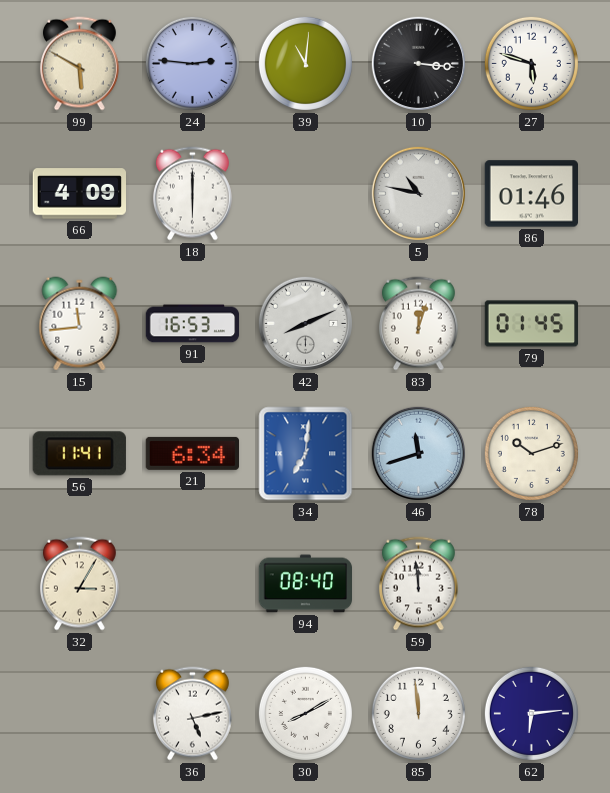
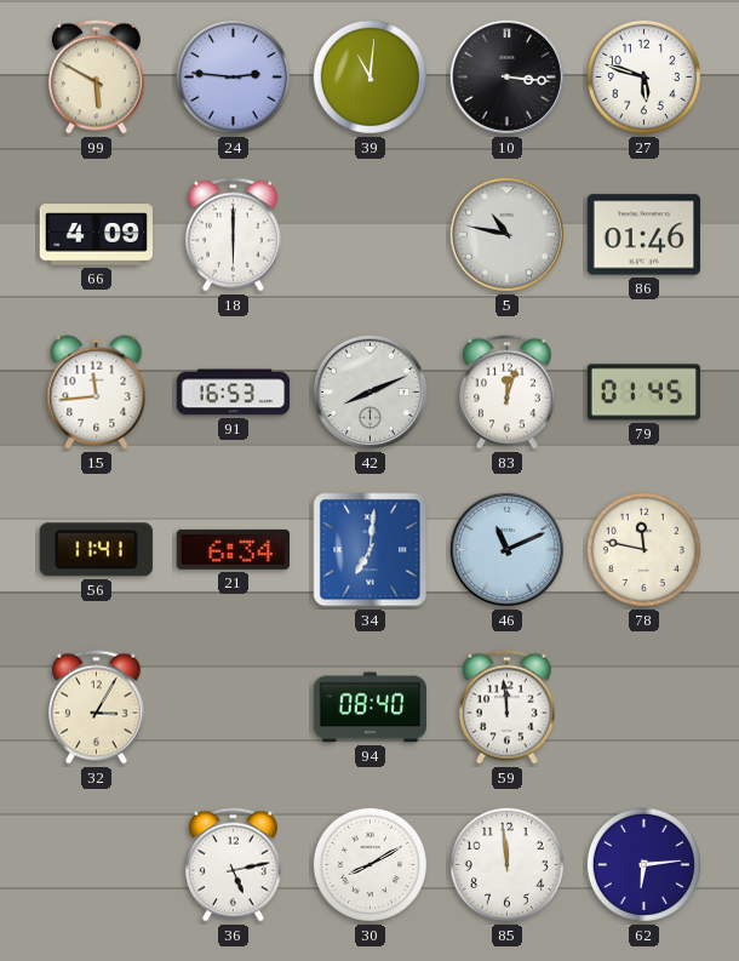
46: 11:42 -> 11:11 (506, 549)
78: 10:12 -> 11:47 (643, 549)
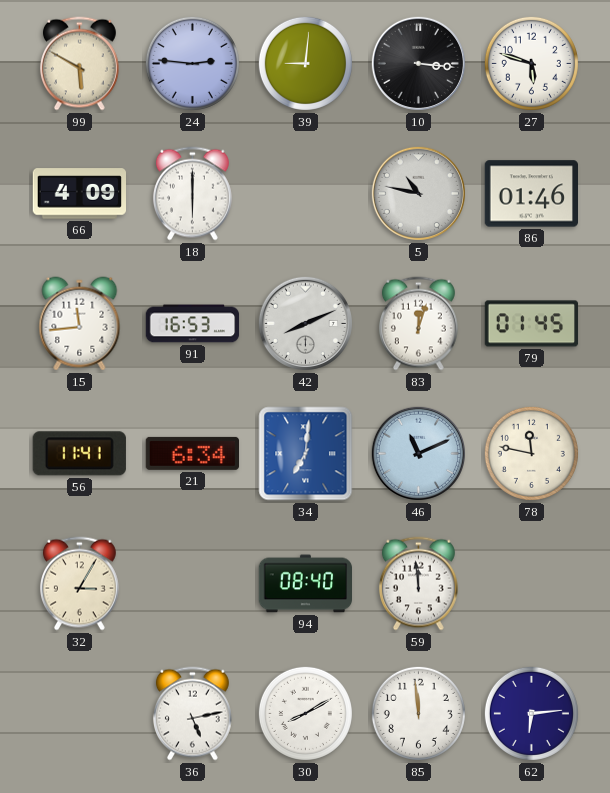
39: 11:01 -> 9:01 (305, 63)
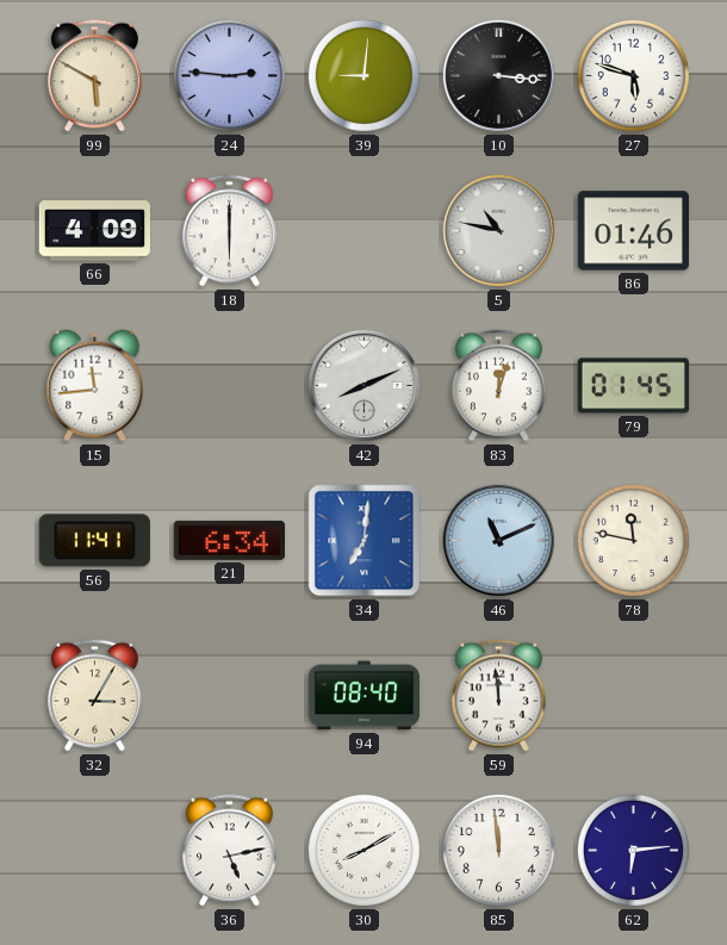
91: 16:53 -> none (193, 324)
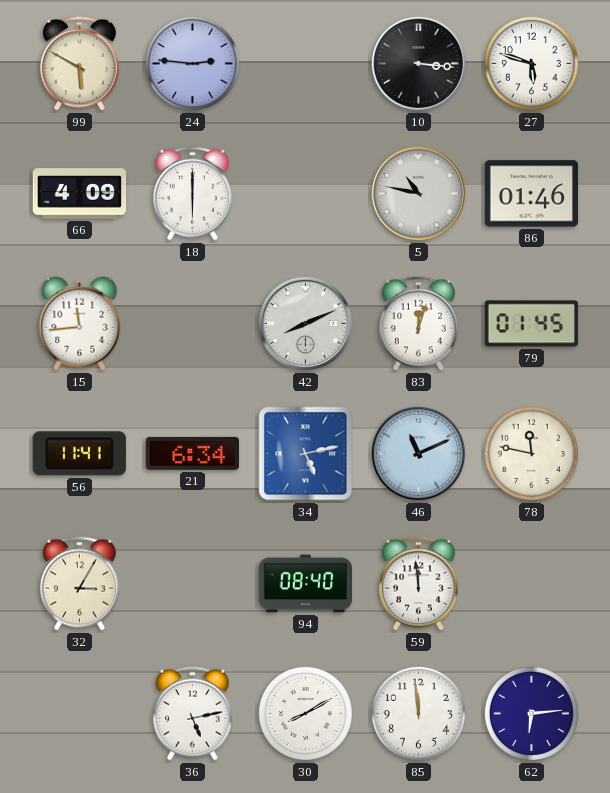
39: 9:01 -> none (363, 75)
34: 7:01 -> 5:13 (306, 454)
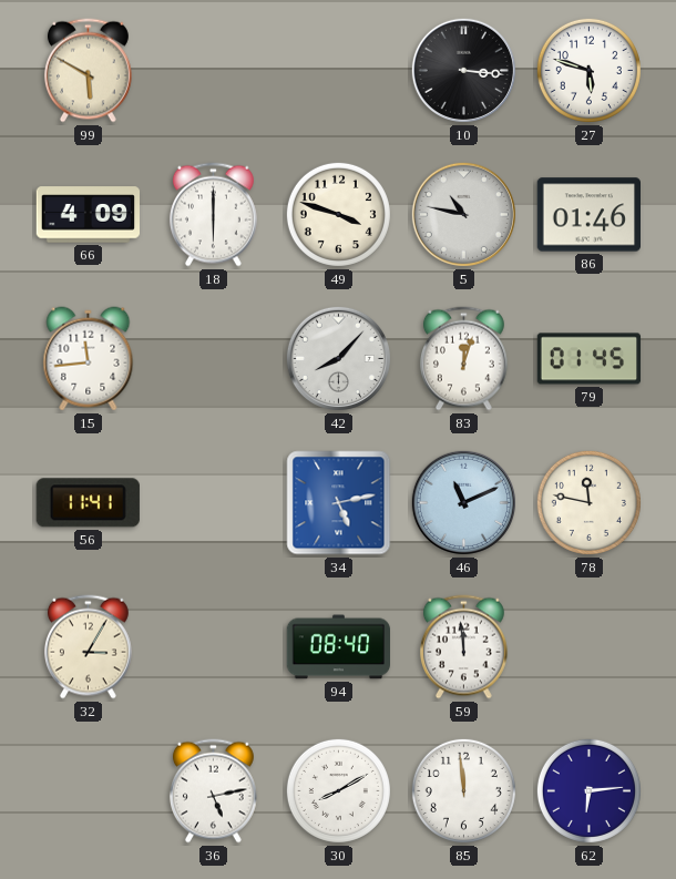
24: 2:46 -> none (192, 63)
49: none -> 3:48 (338, 214)
42: 8:11 -> 8:07 (338, 358)
21: 6:34 -> none (192, 453)
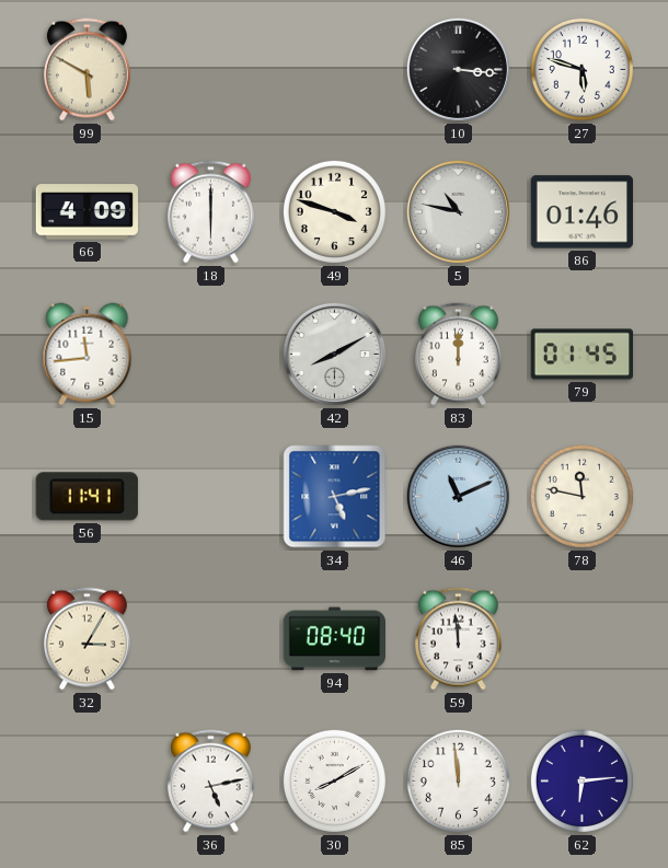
42: 8:07 -> 8:10 (334, 354)
83: 12:03 -> 12:00 (458, 355)
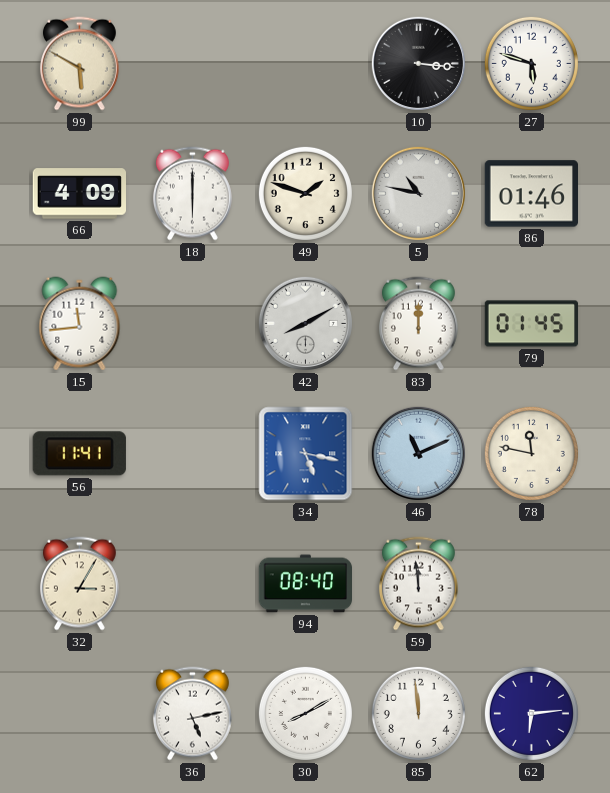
49: 3:48 -> 1:48 (305, 193)
34: 5:13 -> 5:17 (306, 454)
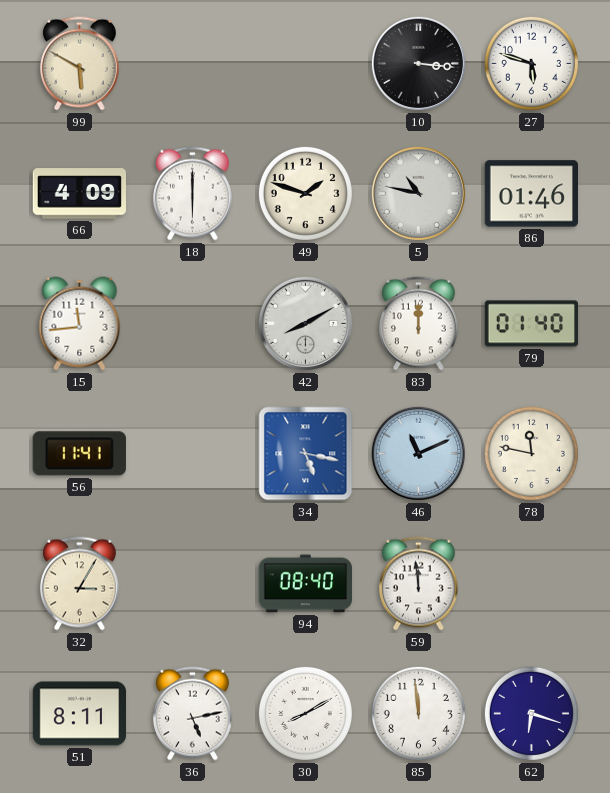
79: 01:45 -> 01:40 (532, 324)
51: none -> 8:11 (80, 714)
62: 6:14 -> 6:18 (531, 713)
